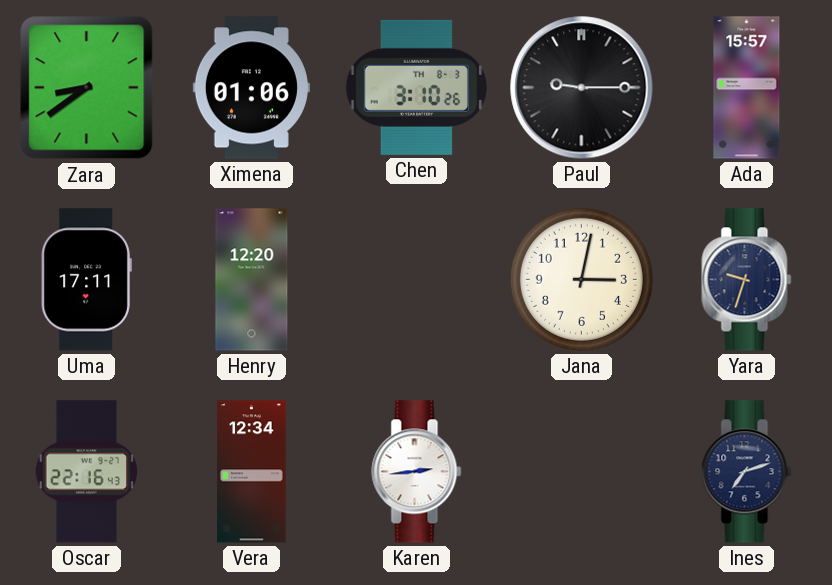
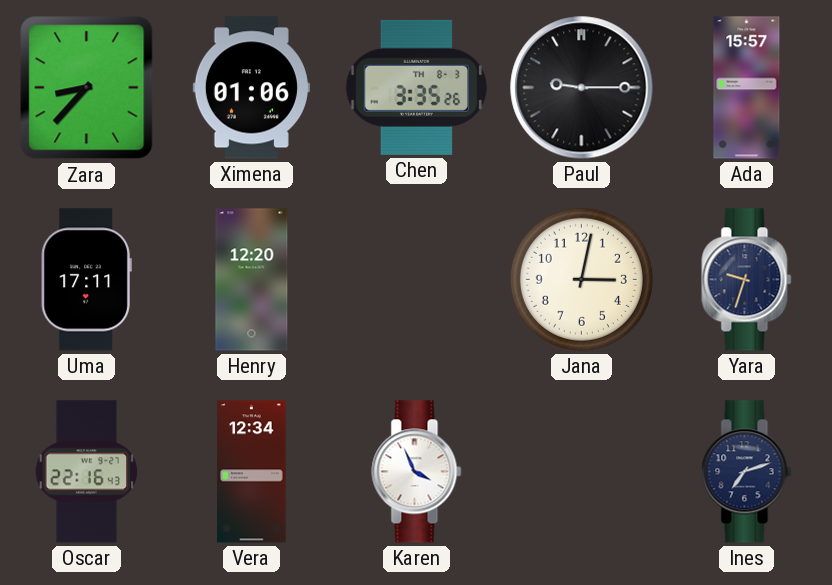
Zara: 8:39 -> 8:37 (87, 88)
Chen: 3:10 -> 3:35 (417, 87)
Karen: 2:44 -> 3:56 (417, 472)
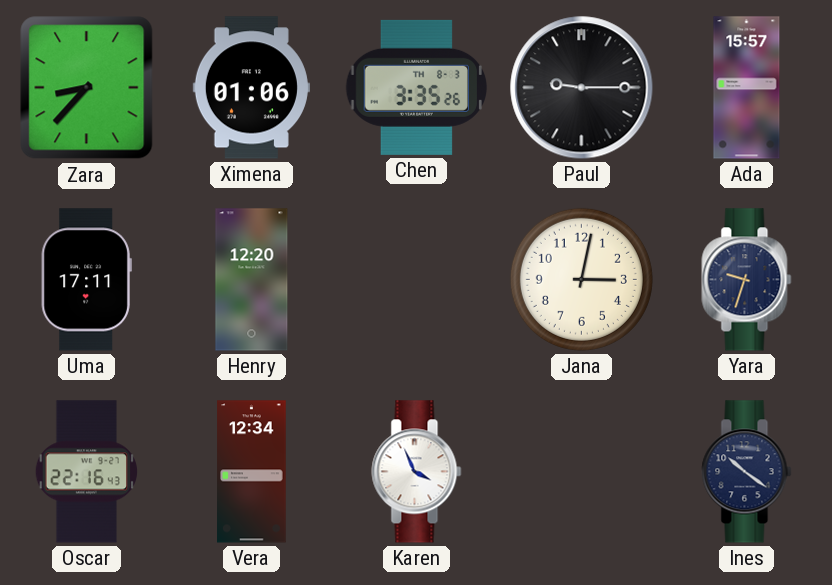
Ines: 7:12 -> 10:21 (747, 472)
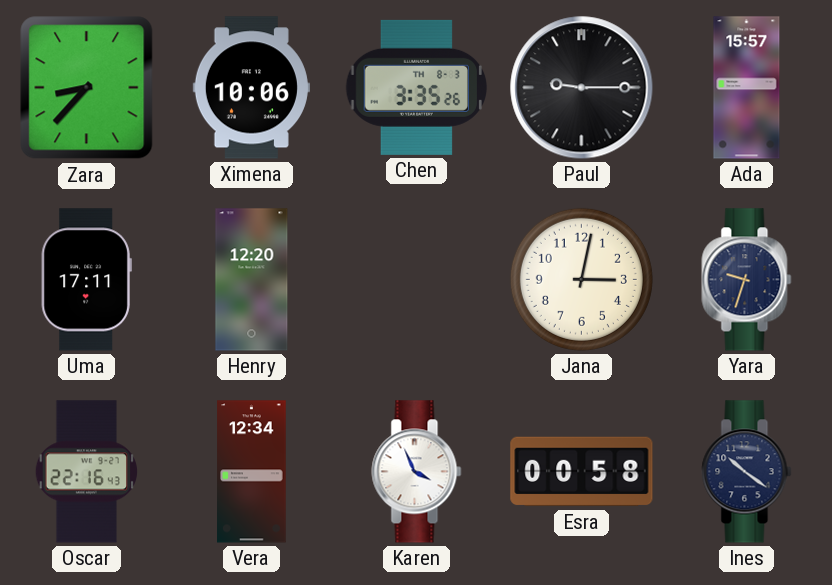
Ximena: 01:06 -> 10:06 (251, 88)
Esra: none -> 00:58 (582, 472)
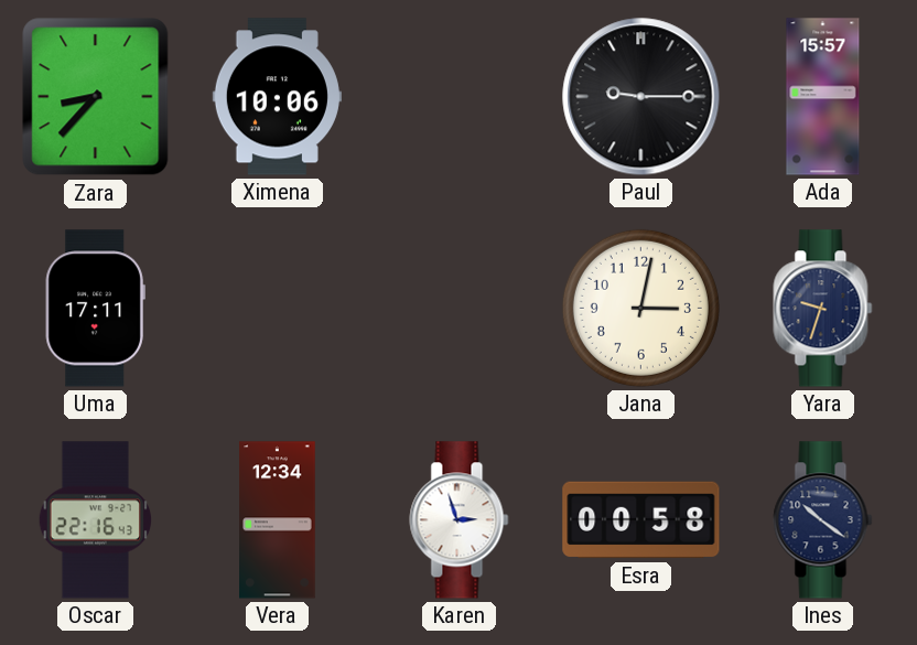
Chen: 3:35 -> none (417, 87)
Henry: 12:20 -> none (252, 280)
Karen: 3:56 -> 2:57 (460, 520)
